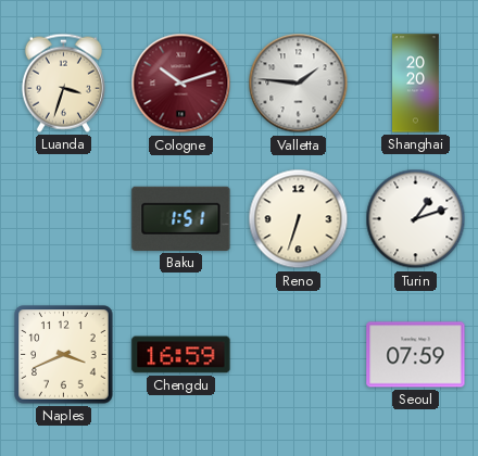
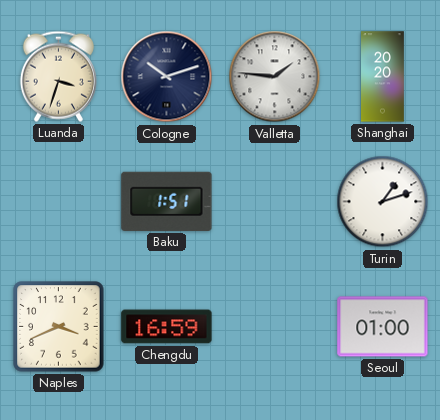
Cologne dial: burgundy -> navy (167, 77)
Reno: 6:33 -> none (299, 219)
Seoul: 07:59 -> 01:00 (383, 327)
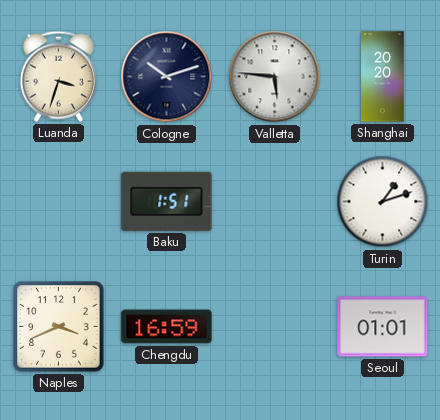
Valletta: 1:46 -> 5:46 (275, 77)
Seoul: 01:00 -> 01:01 (383, 327)
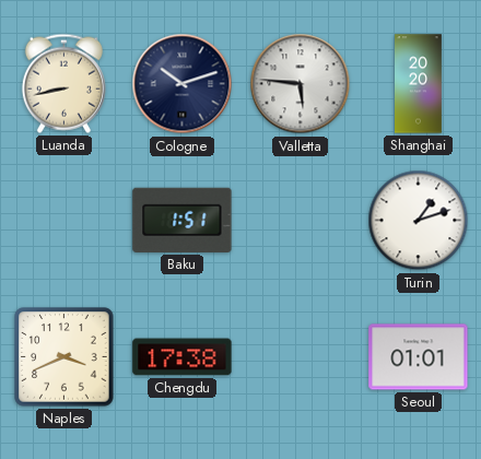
Luanda: 3:33 -> 8:43 (63, 83)
Chengdu: 16:59 -> 17:38 (183, 357)
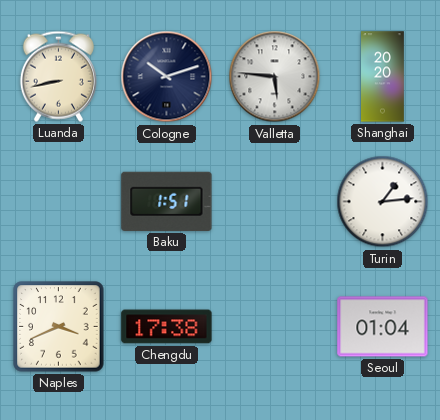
Turin: 1:12 -> 1:14 (383, 202)
Seoul: 01:01 -> 01:04 (383, 327)
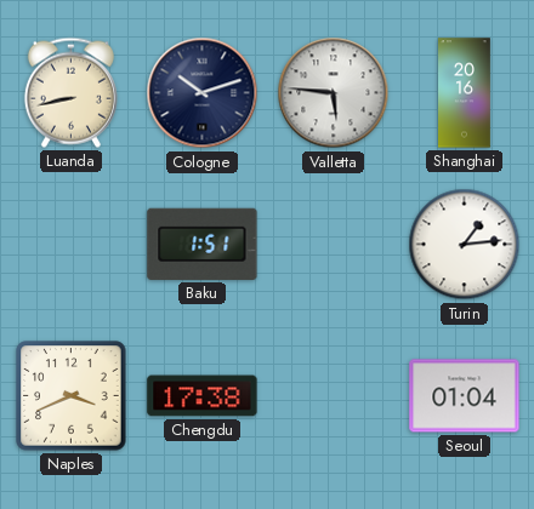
Shanghai: 20:20 -> 20:16 (465, 93)
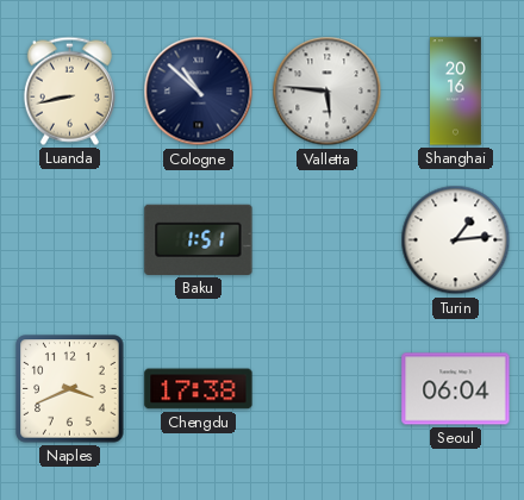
Cologne: 10:12 -> 10:52 (199, 92)
Seoul: 01:04 -> 06:04 (456, 389)
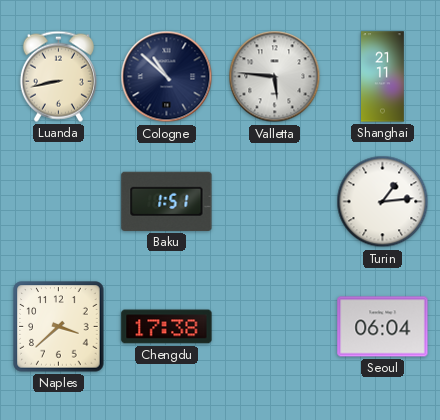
Shanghai: 20:16 -> 21:11 (383, 77)
Naples: 3:41 -> 3:38 (59, 327)
